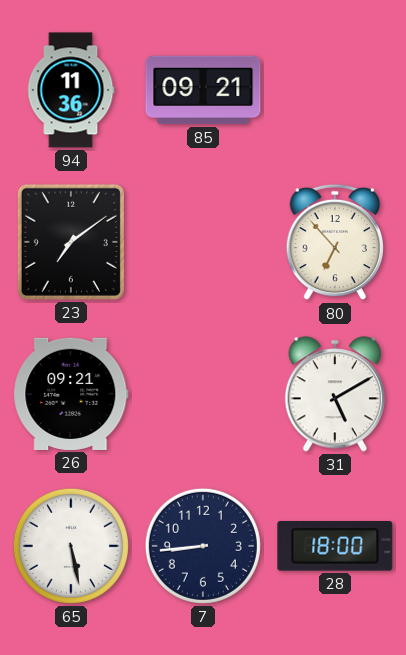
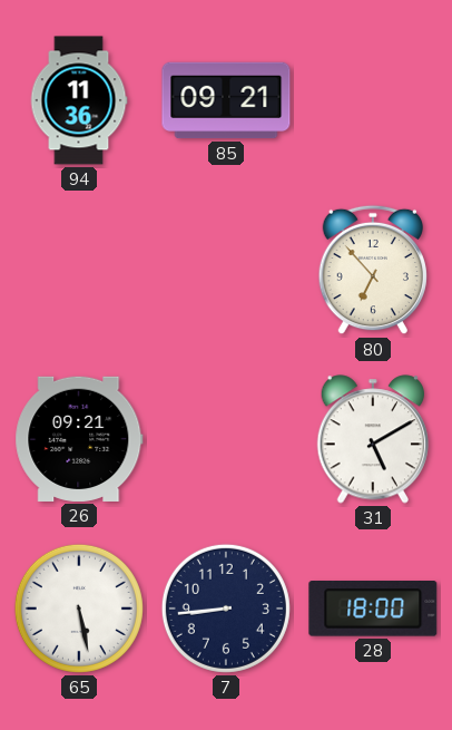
23: 7:09 -> none (71, 242)
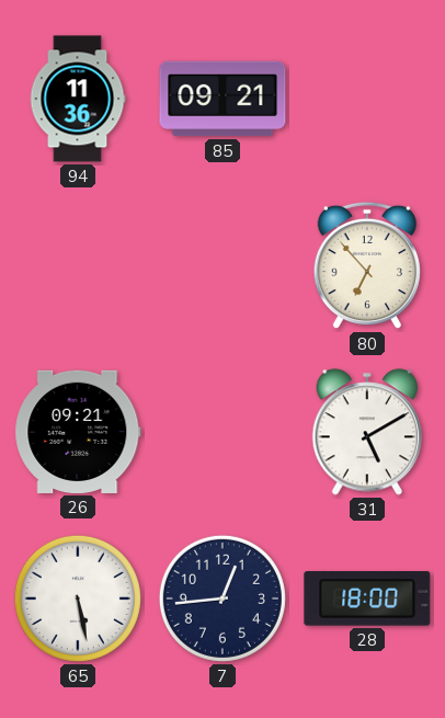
7: 8:44 -> 12:44 (222, 599)
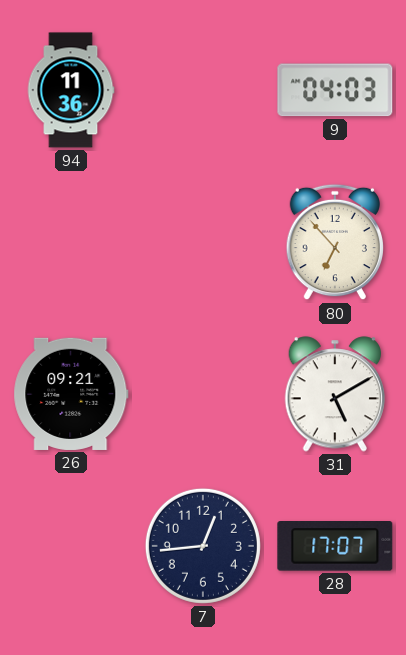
85: 09:21 -> none (222, 99)
9: none -> 04:03 (335, 90)
65: 5:28 -> none (78, 599)
28: 18:00 -> 17:07 (335, 547)
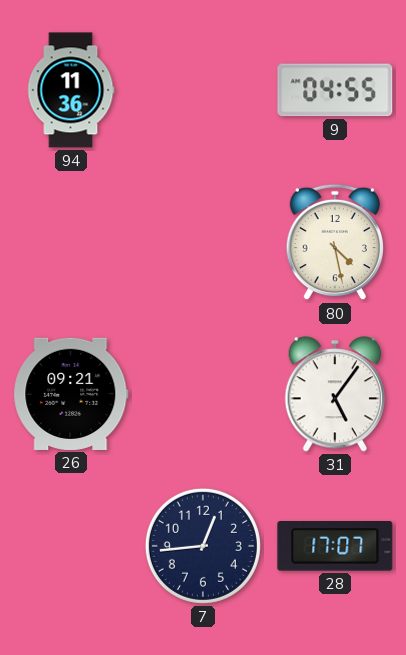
9: 04:03 -> 04:55 (335, 90)
80: 6:53 -> 4:28 (334, 242)
31: 5:10 -> 5:06 (335, 394)
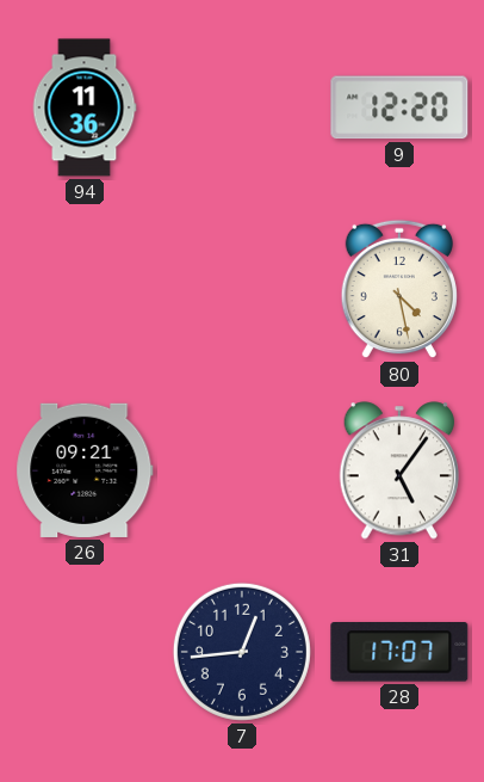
9: 04:55 -> 12:20 (399, 107)
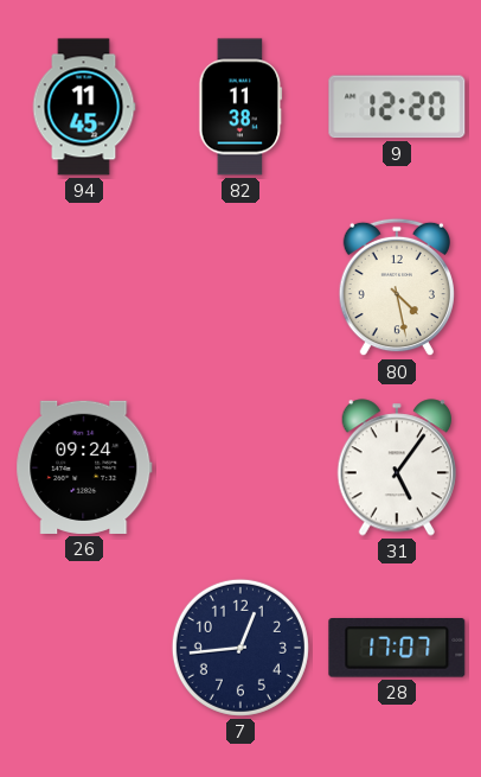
94: 11:36 -> 11:45 (84, 107)
82: none -> 11:38 (240, 107)
26: 09:21 -> 09:24 (84, 467)
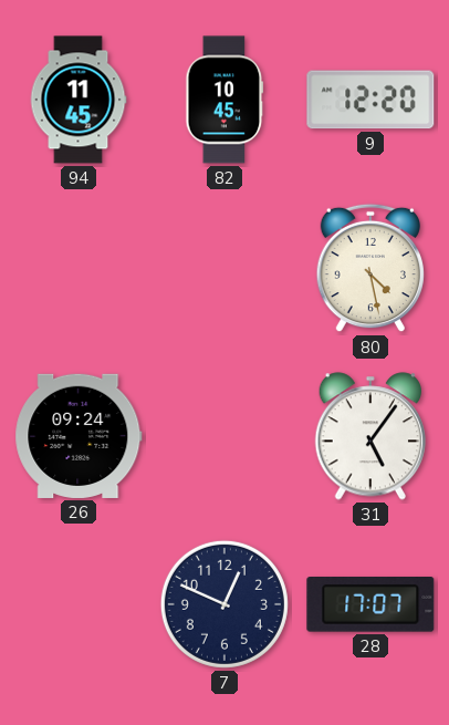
82: 11:38 -> 10:45 (224, 100)
7: 12:44 -> 12:49 (224, 604)
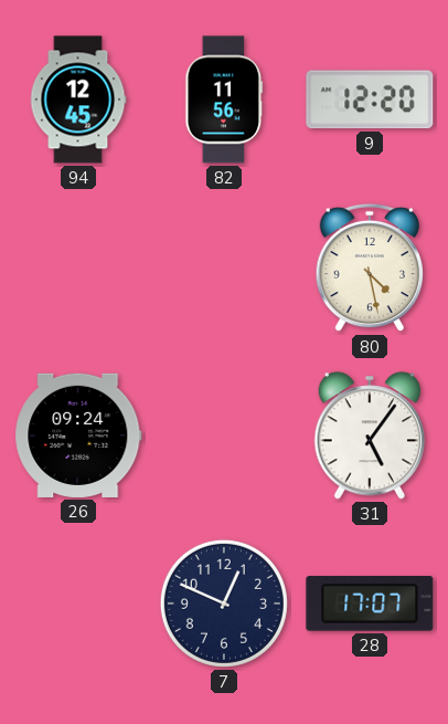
94: 11:45 -> 12:45 (78, 99)
82: 10:45 -> 11:56 (224, 99)
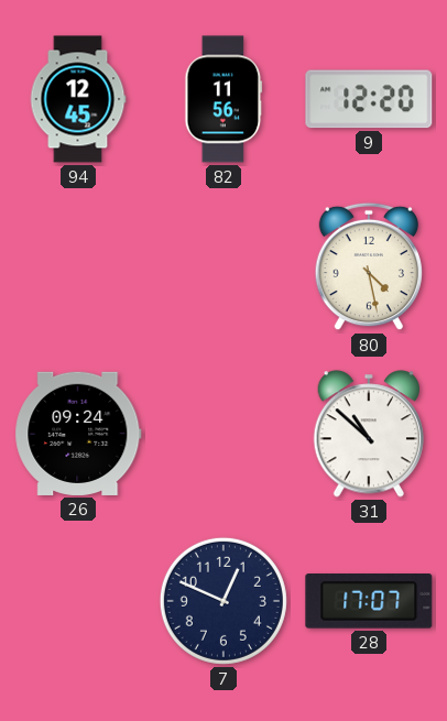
31: 5:06 -> 10:52 (369, 434)
